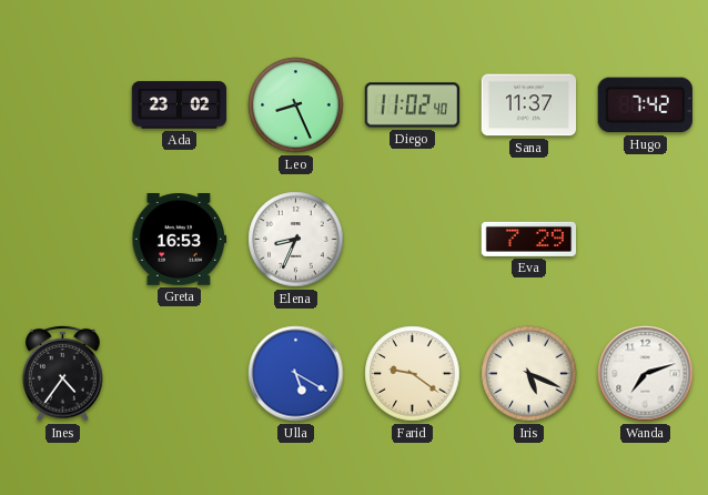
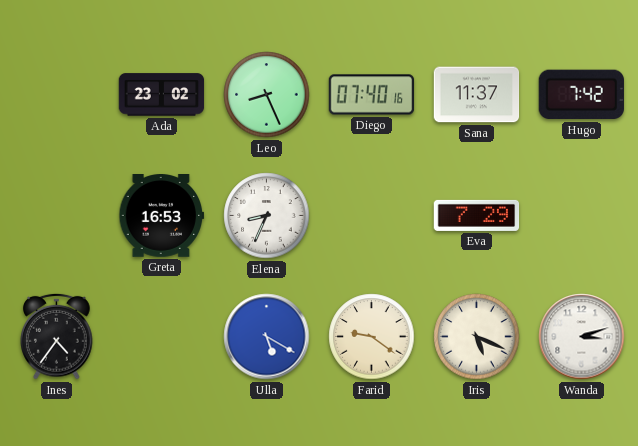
Diego: 11:02 -> 07:40 (372, 95)
Wanda: 7:12 -> 3:12 (582, 337)
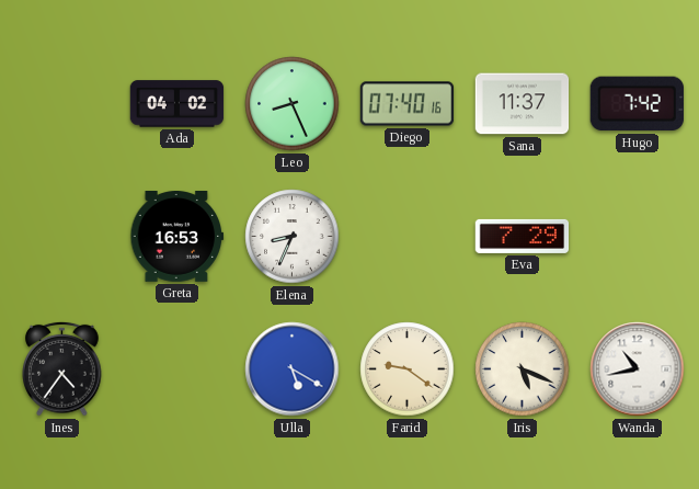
Ada: 23:02 -> 04:02 (177, 104)
Wanda: 3:12 -> 10:43 (638, 369)
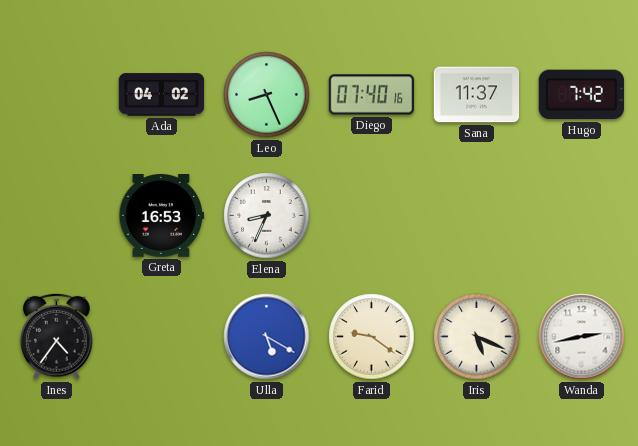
Eva: 7:29 -> none (523, 236)
Wanda: 10:43 -> 2:43 (582, 337)
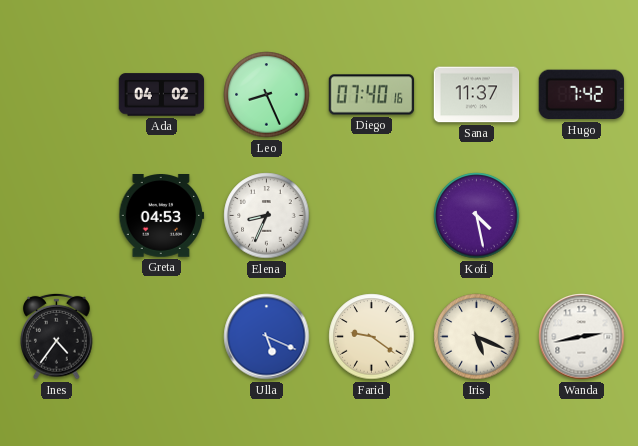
Greta: 16:53 -> 04:53 (162, 216)
Kofi: none -> 4:28 (477, 216)
Ulla: 5:20 -> 5:19 (267, 337)
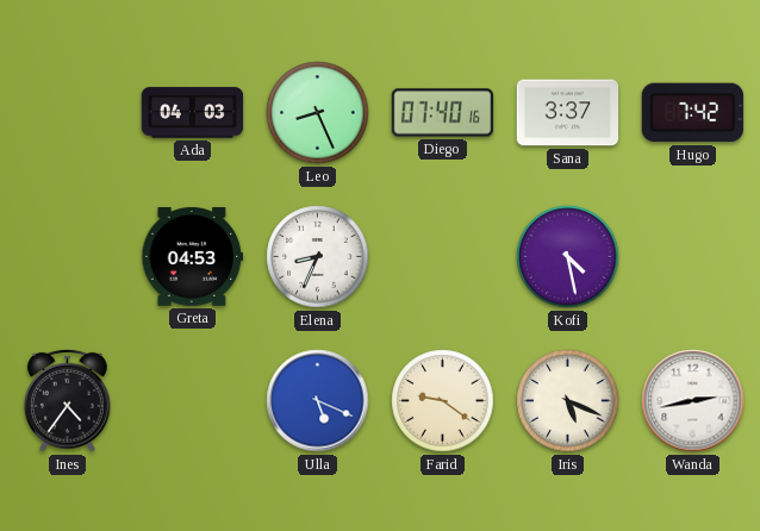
Ada: 04:02 -> 04:03 (193, 113)
Sana: 11:37 -> 3:37 (568, 113)
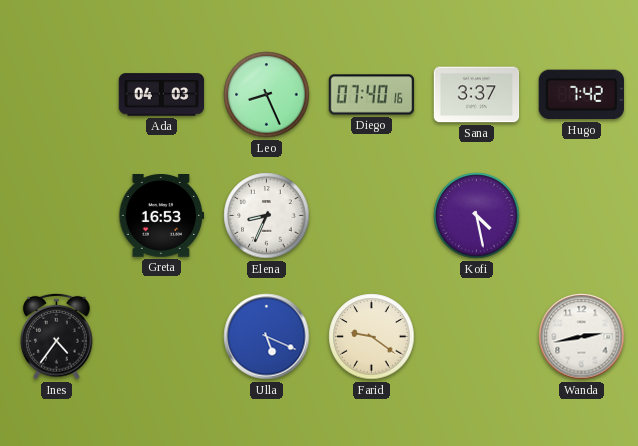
Greta: 04:53 -> 16:53 (162, 216)
Iris: 5:19 -> none (568, 401)
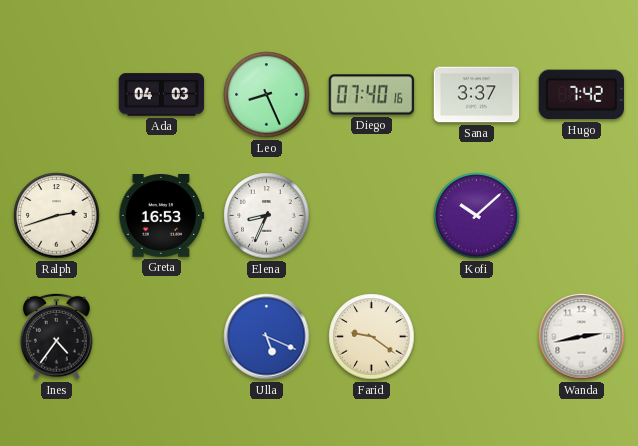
Ralph: none -> 2:42 (57, 216)
Kofi: 4:28 -> 10:08 (477, 216)
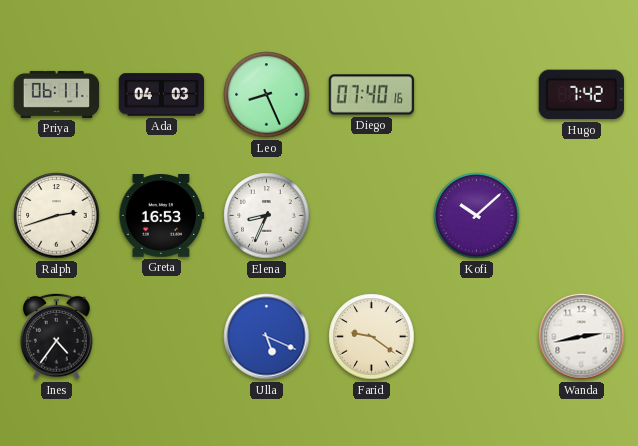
Priya: none -> 06:11 (57, 94)
Sana: 3:37 -> none (477, 95)
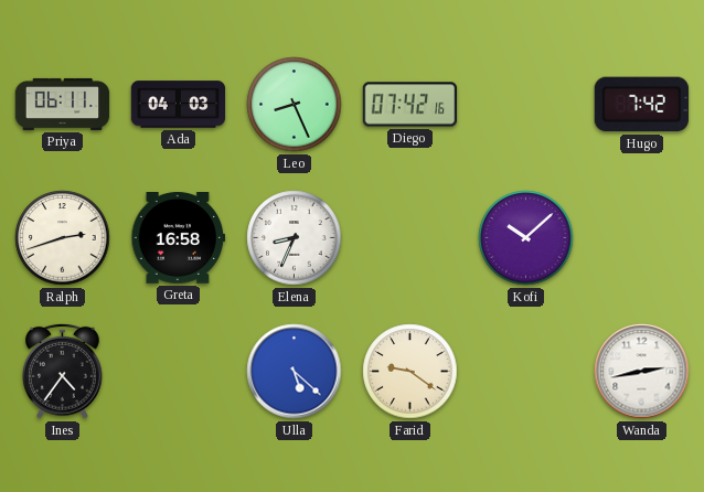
Diego: 07:40 -> 07:42 (410, 105)
Greta: 16:53 -> 16:58 (179, 238)
Ulla: 5:19 -> 5:22 (295, 372)
